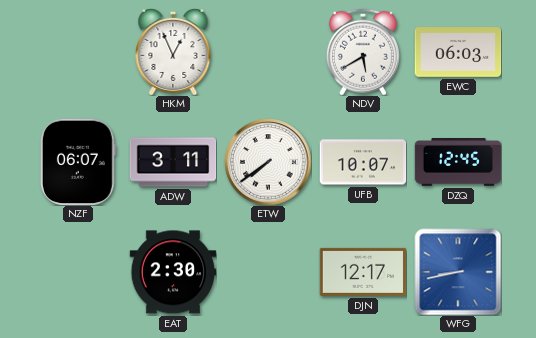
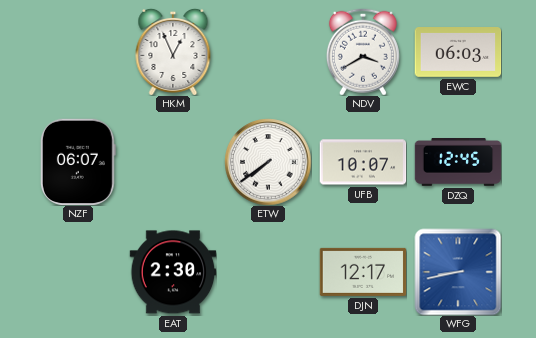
NDV: 5:40 -> 3:40 (363, 52)
ADW: 3:11 -> none (173, 162)
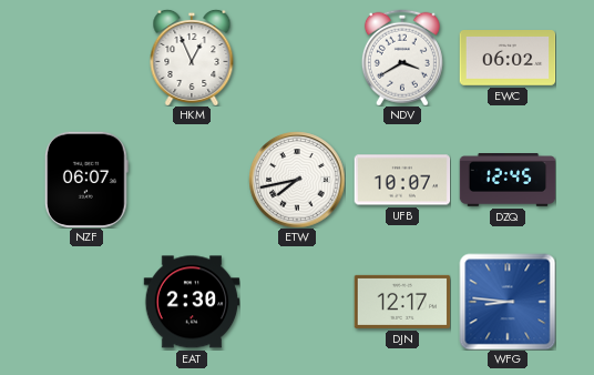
EWC: 06:03 -> 06:02 (508, 59)
ETW: 7:39 -> 7:43 (297, 180)
WFG: 8:43 -> 8:46 (508, 302)
